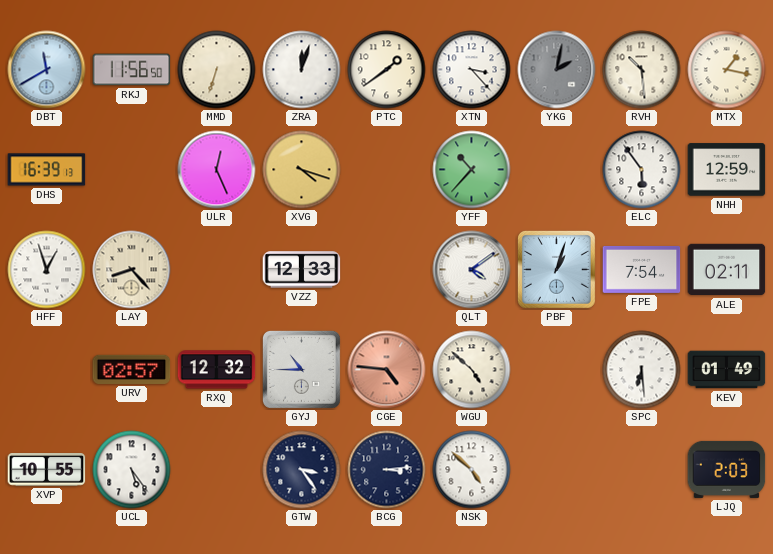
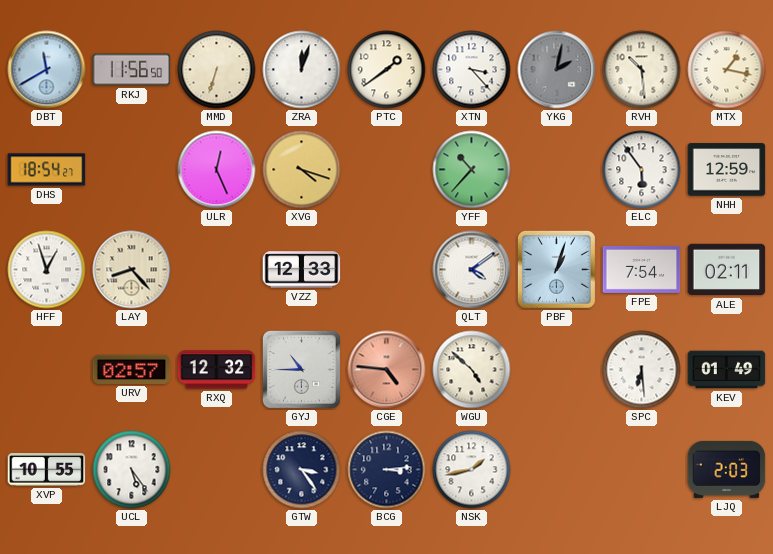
DHS: 16:39 -> 18:54 (47, 170)
NSK: 4:52 -> 1:43 (472, 470)
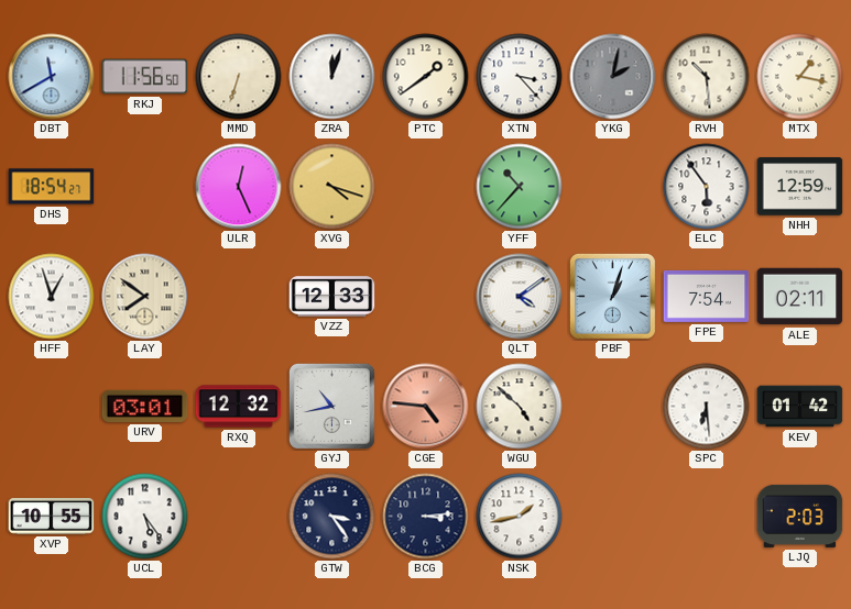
LAY: 8:23 -> 7:51 (145, 297)
URV: 02:57 -> 03:01 (145, 406)
GYJ: 10:45 -> 10:43 (331, 406)
KEV: 01:49 -> 01:42 (800, 407)
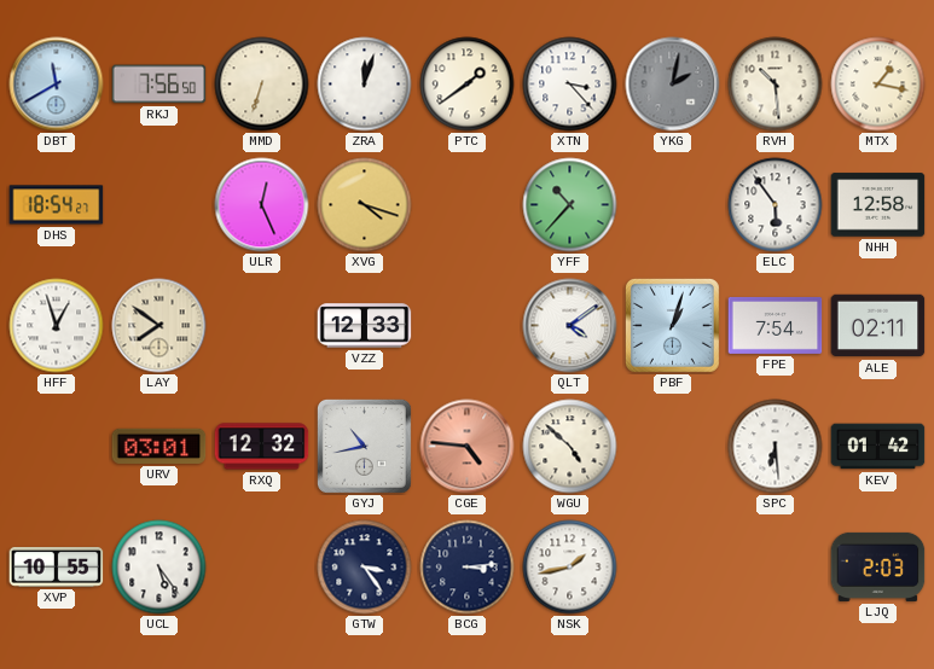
RKJ: 11:56 -> 7:56 (159, 85)
NHH: 12:59 -> 12:58 (878, 205)
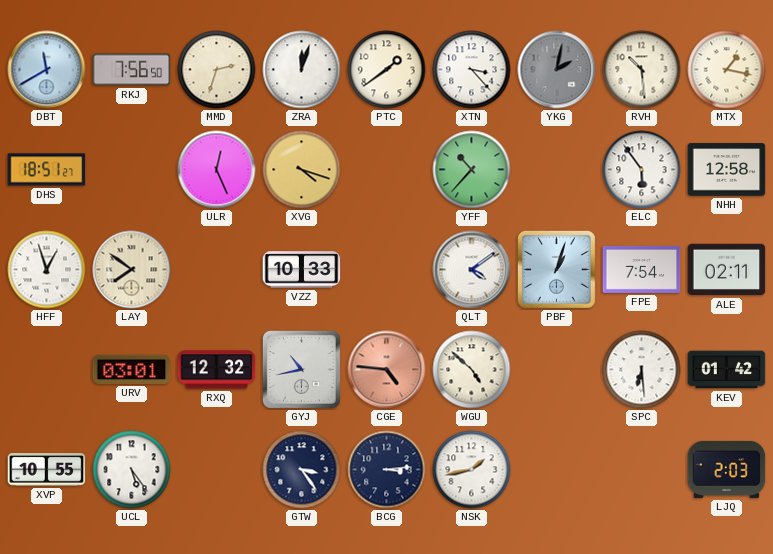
MMD: 6:33 -> 2:33 (217, 70)
DHS: 18:54 -> 18:51 (47, 170)
VZZ: 12:33 -> 10:33 (302, 270)
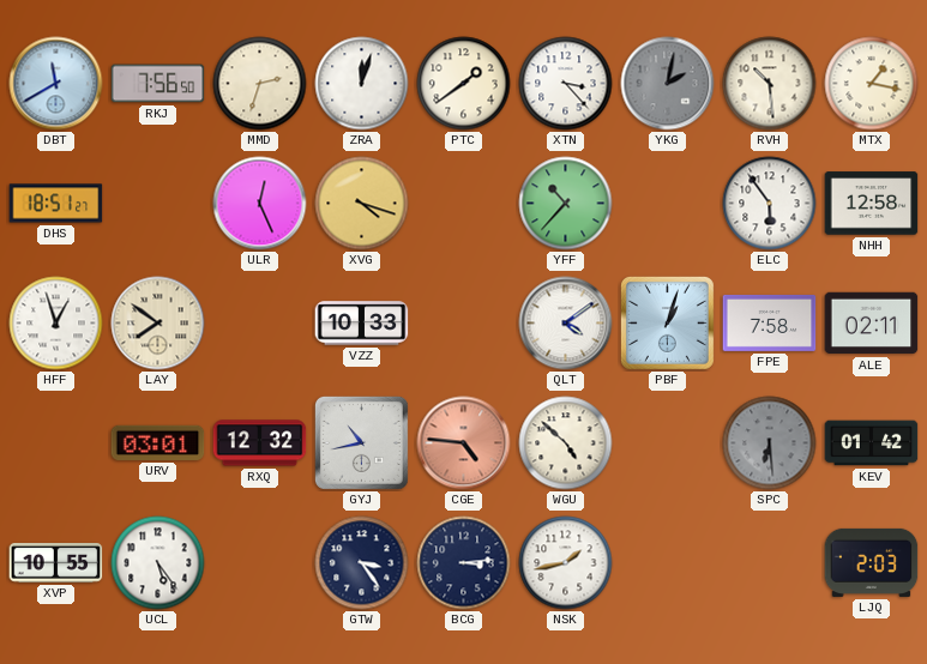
FPE: 7:54 -> 7:58 (770, 322)
SPC dial: white -> grey (770, 443)
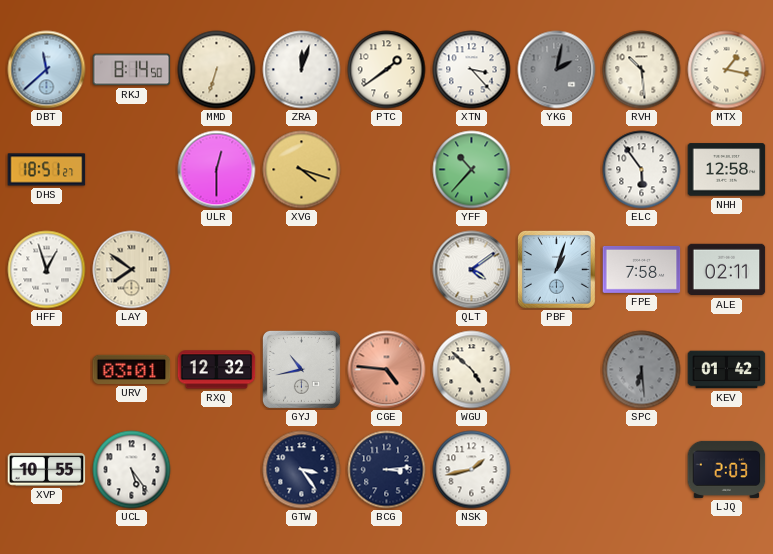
DBT: 11:40 -> 11:38 (47, 70)
RKJ: 7:56 -> 8:14 (132, 70)
MMD: 2:33 -> 6:33 (217, 70)
ULR: 12:26 -> 12:30 (217, 170)
VZZ: 10:33 -> none (362, 324)
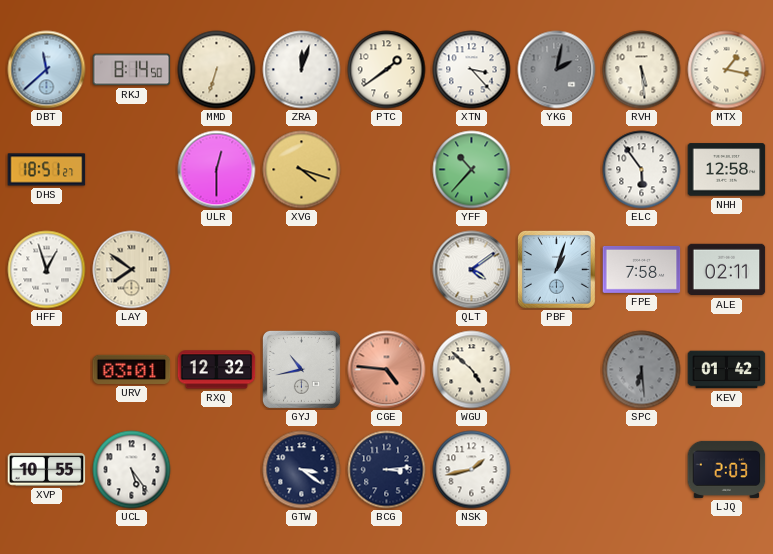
RVH: 10:29 -> 5:29 (642, 70)
GTW: 3:24 -> 3:21 (302, 470)
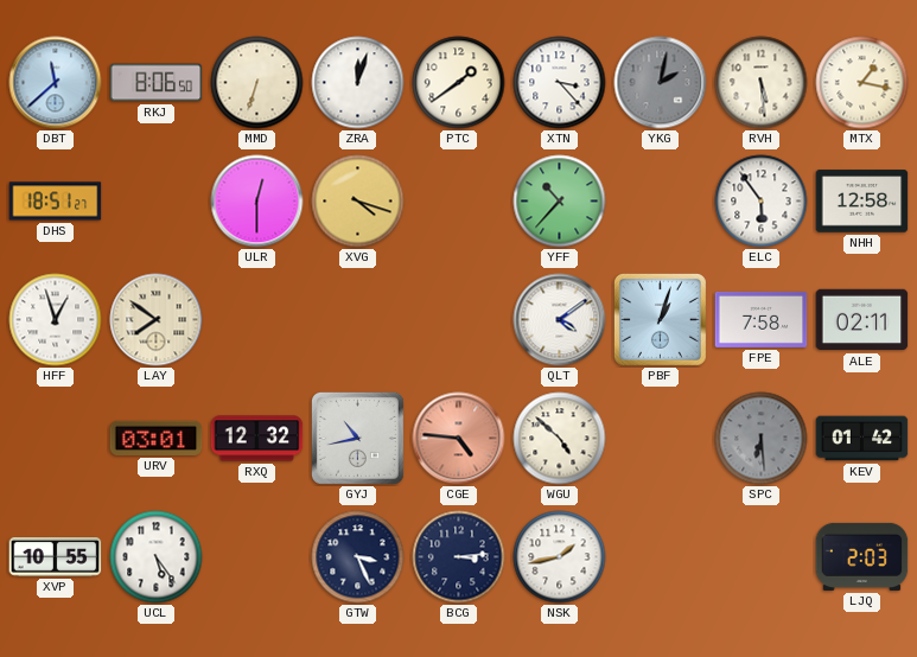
RKJ: 8:14 -> 8:06 (157, 83)
GTW: 3:21 -> 3:26 (358, 557)
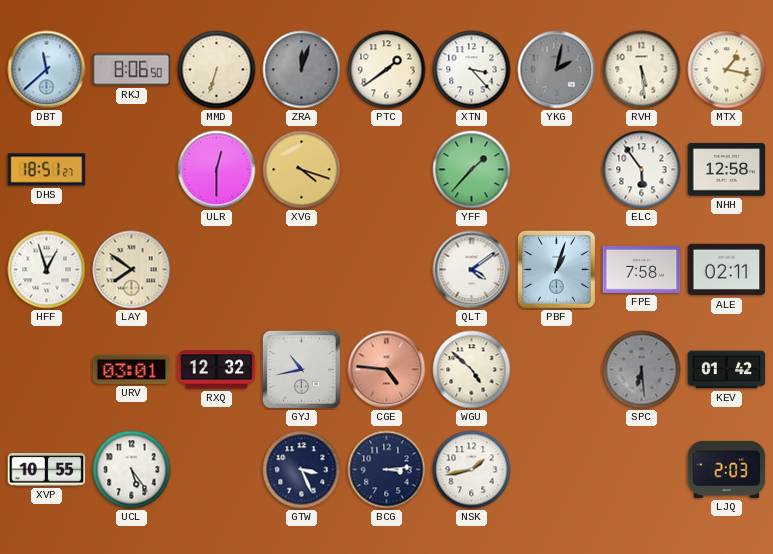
ZRA dial: white -> grey (302, 70)
YFF: 10:37 -> 1:37 (472, 170)
